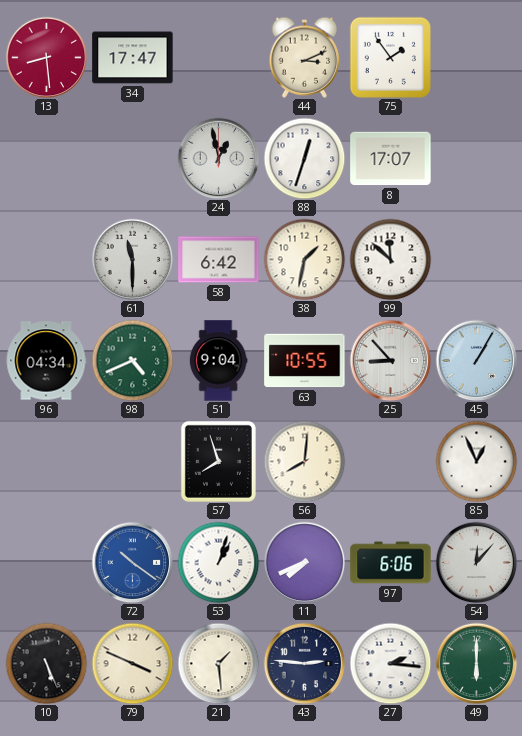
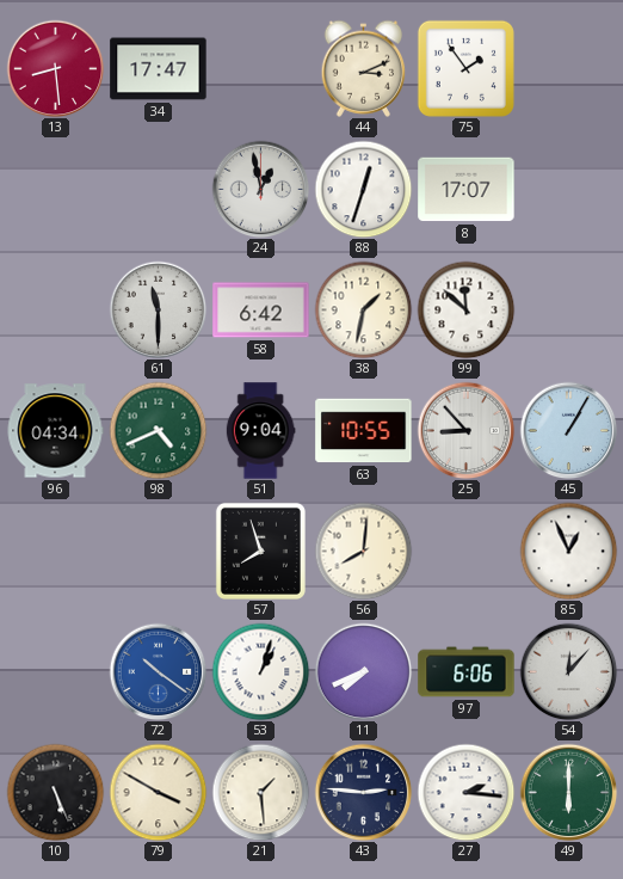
79: 3:49 -> 3:50 (158, 792)
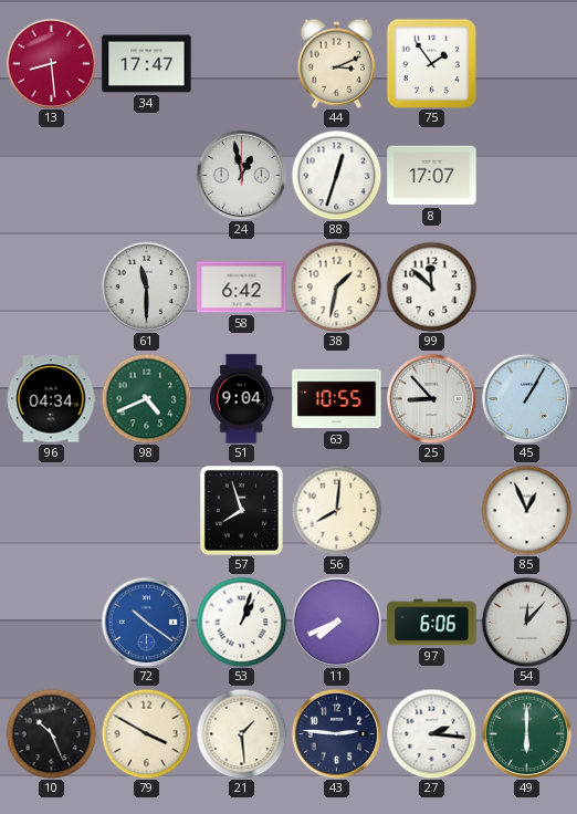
10: 5:26 -> 10:26 (51, 733)
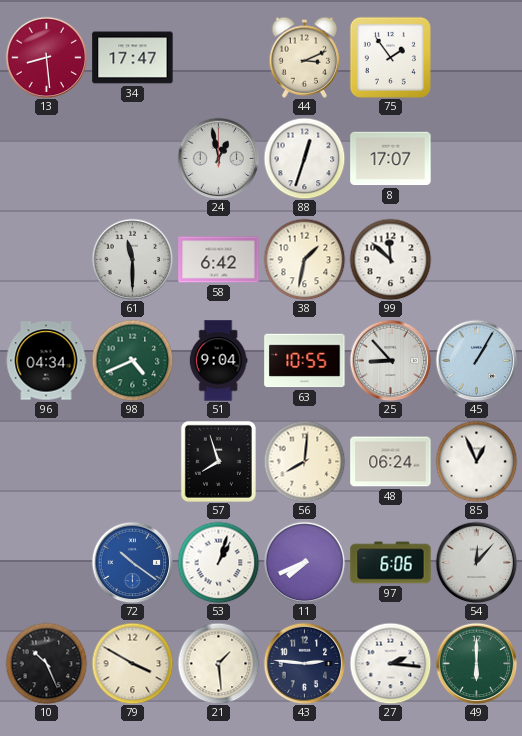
48: none -> 06:24 (391, 462)
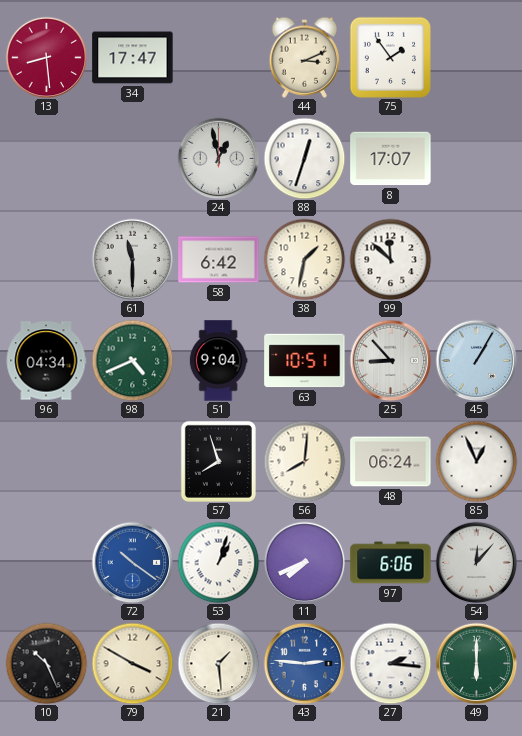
63: 10:55 -> 10:51 (305, 361)
43 dial: navy -> blue (304, 663)
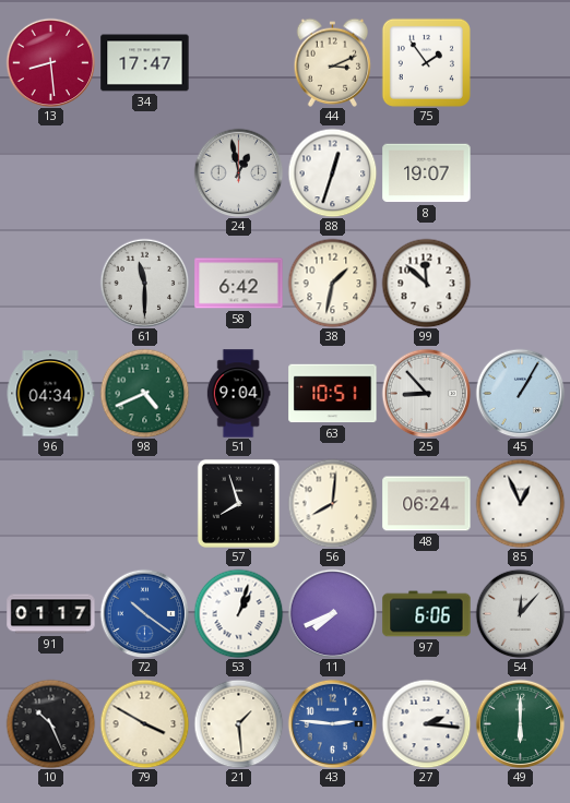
8: 17:07 -> 19:07 (427, 173)
91: none -> 01:17 (51, 614)
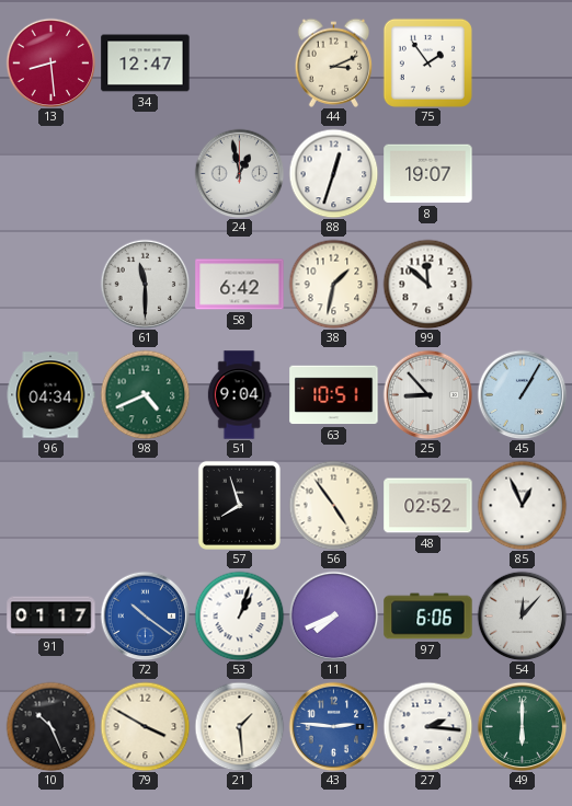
34: 17:47 -> 12:47 (146, 64)
56: 8:01 -> 4:54 (333, 505)
48: 06:24 -> 02:52 (428, 506)
